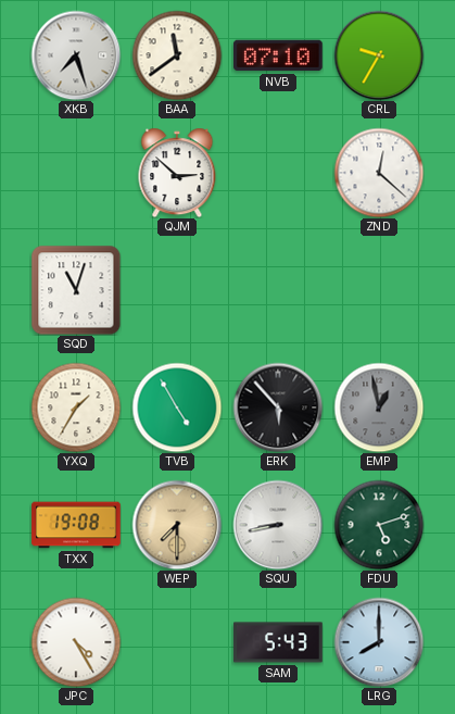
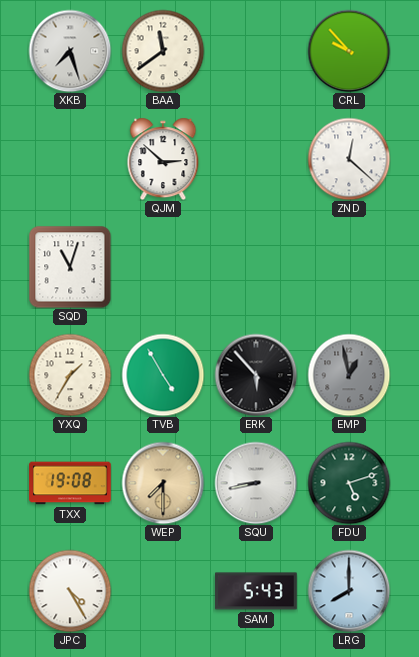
NVB: 07:10 -> none (279, 55)
CRL: 9:35 -> 9:53 (349, 51)
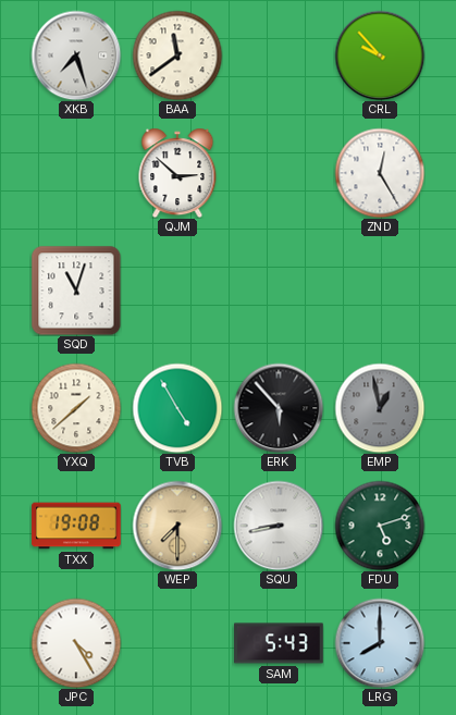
ZND: 12:22 -> 12:25 (380, 173)
YXQ: 1:35 -> 1:38 (76, 408)
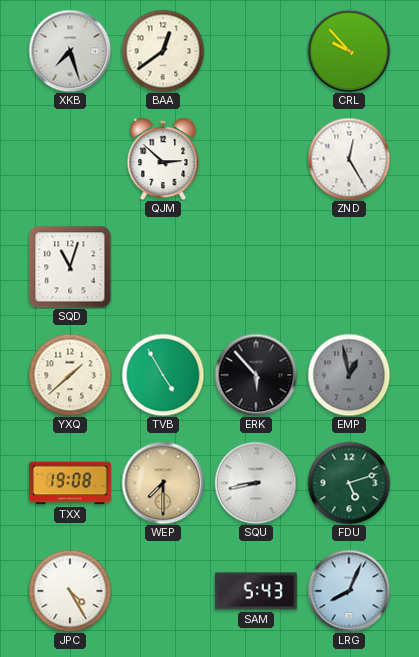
BAA: 11:39 -> 12:39 (163, 51)
LRG: 8:00 -> 8:04 (349, 591)
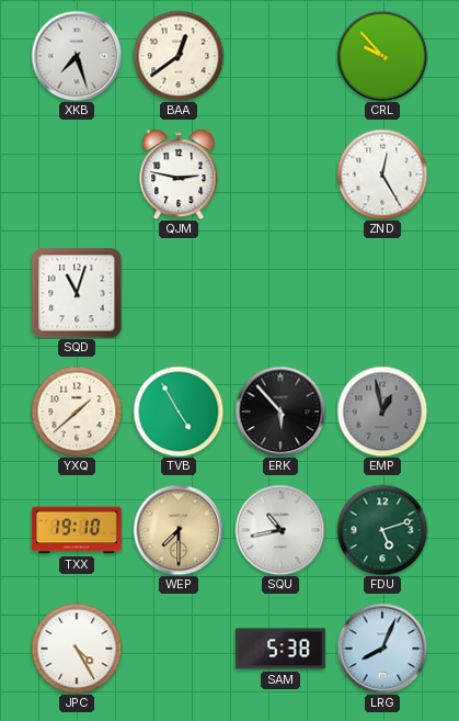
QJM: 2:52 -> 2:47 (179, 174)
TXX: 19:08 -> 19:10 (77, 530)
SQU: 8:43 -> 10:43 (280, 530)
SAM: 5:43 -> 5:38 (280, 649)
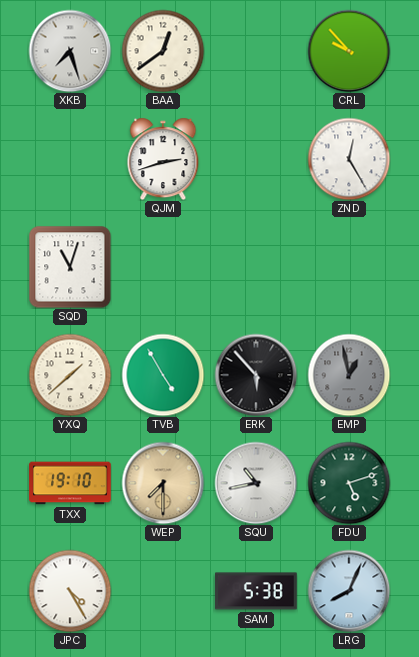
QJM: 2:47 -> 2:42 (163, 159)
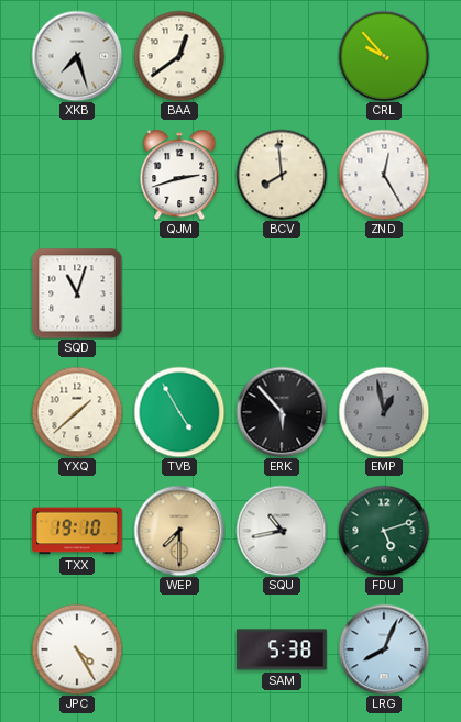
BCV: none -> 7:59 (282, 175)
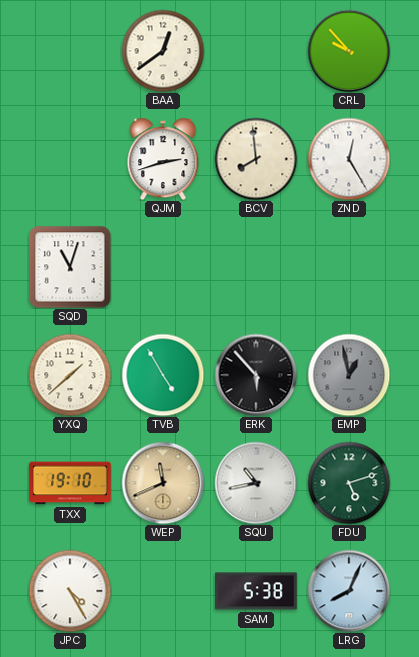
XKB: 7:27 -> none (77, 56)
WEP: 7:30 -> 11:41 (163, 483)
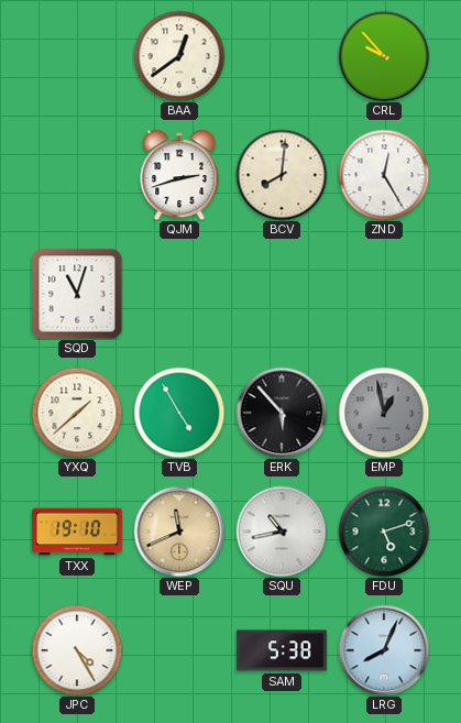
BCV: 7:59 -> 8:01 (282, 175)
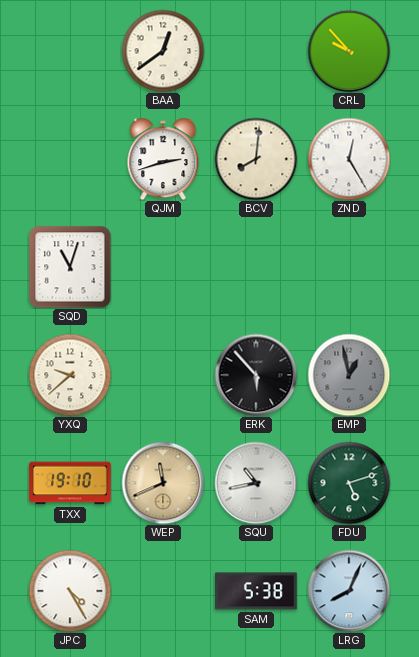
YXQ: 1:38 -> 9:38 (70, 375)
TVB: 4:55 -> none (179, 413)
